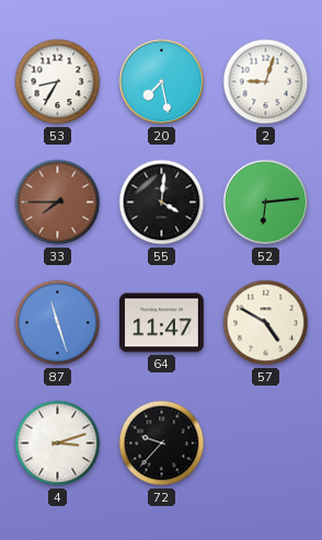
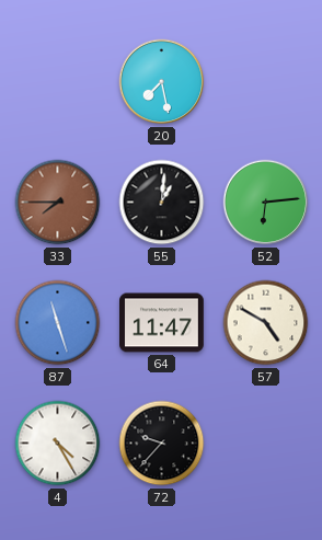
53: 8:35 -> none (58, 82)
2: 9:03 -> none (266, 82)
55: 4:01 -> 1:01 (162, 203)
4: 3:12 -> 4:25 (58, 444)
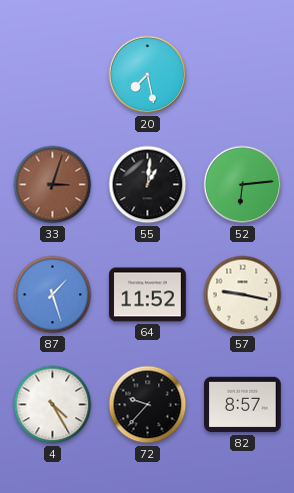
33: 7:45 -> 3:03 (53, 185)
87: 11:27 -> 1:27 (53, 295)
64: 11:47 -> 11:52 (148, 295)
57: 4:50 -> 9:17 (243, 295)
82: none -> 8:57 (243, 405)
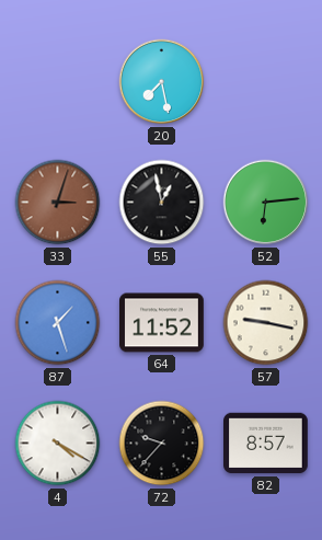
55: 1:01 -> 12:58 (162, 203)
4: 4:25 -> 4:20 (58, 444)
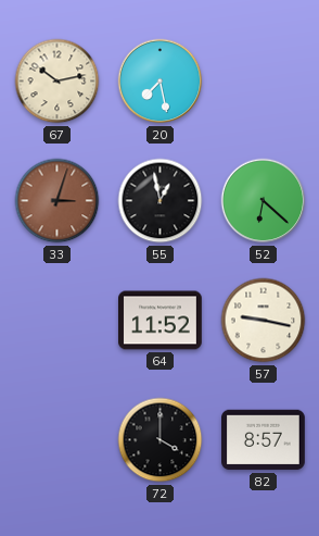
67: none -> 10:13 (58, 82)
52: 6:14 -> 6:22 (264, 201)
87: 1:27 -> none (58, 323)
4: 4:20 -> none (58, 444)
72: 9:37 -> 4:00 (161, 440)
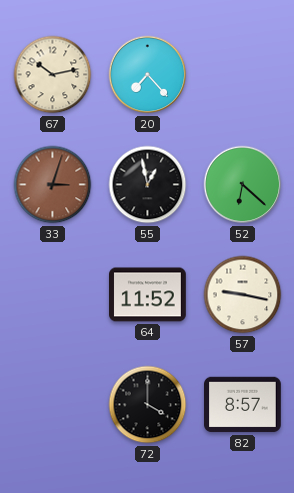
20: 7:28 -> 7:23 (148, 75)
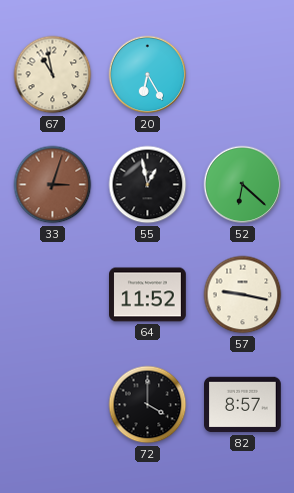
67: 10:13 -> 10:58 (53, 75)
20: 7:23 -> 6:25 (148, 75)
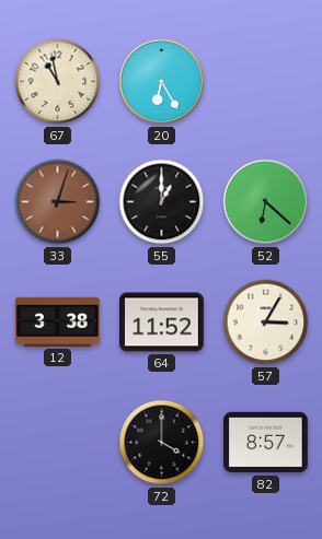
55: 12:58 -> 1:00 (162, 202)
12: none -> 3:38 (58, 321)
57: 9:17 -> 3:05 (266, 323)
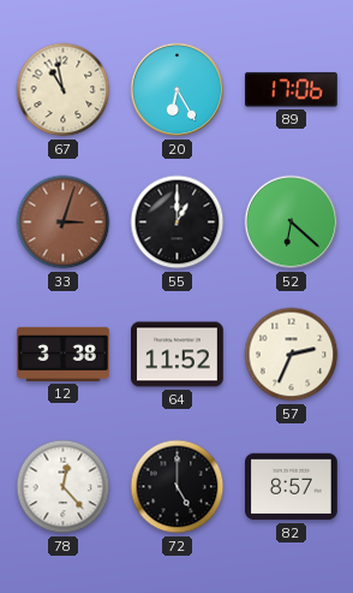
89: none -> 17:06 (291, 90)
57: 3:05 -> 2:34 (292, 355)
78: none -> 12:23 (64, 487)
72: 4:00 -> 5:00 (178, 487)
